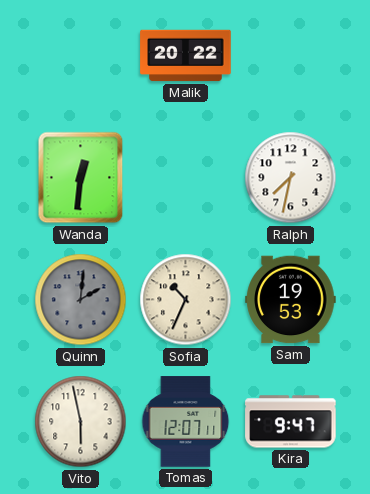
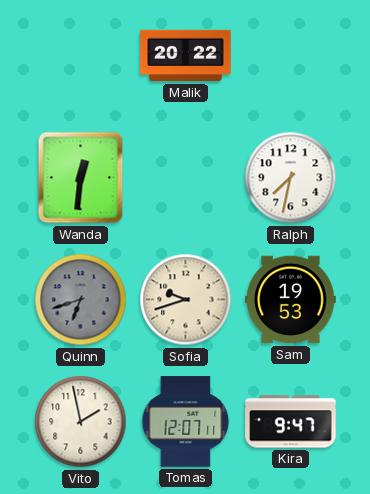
Quinn: 2:01 -> 6:42 (81, 300)
Sofia: 10:34 -> 9:42 (186, 300)
Vito: 5:58 -> 1:58 (81, 422)
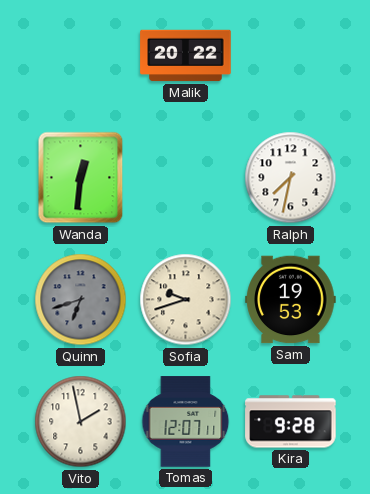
Kira: 9:47 -> 9:28 (291, 422)
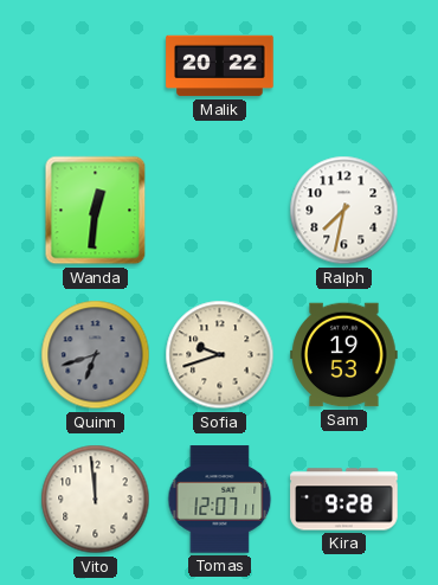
Vito: 1:58 -> 11:59 (96, 500)
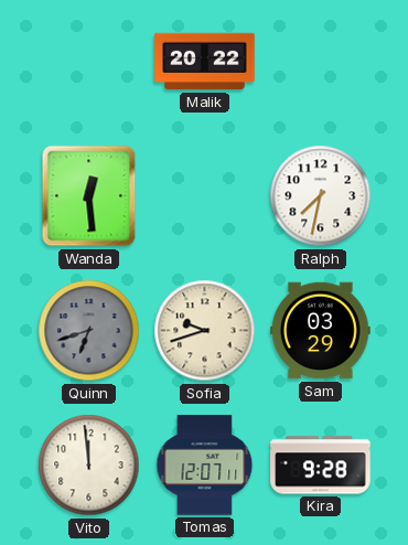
Wanda: 12:31 -> 12:29 (89, 196)
Sam: 19:53 -> 03:29 (321, 331)
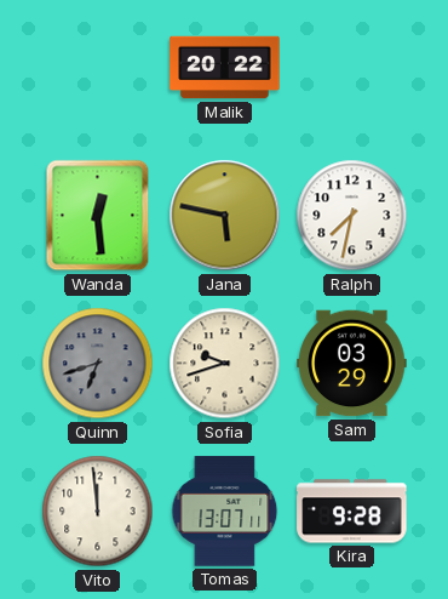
Jana: none -> 5:47 (225, 216)
Tomas: 12:07 -> 13:07 (225, 512)
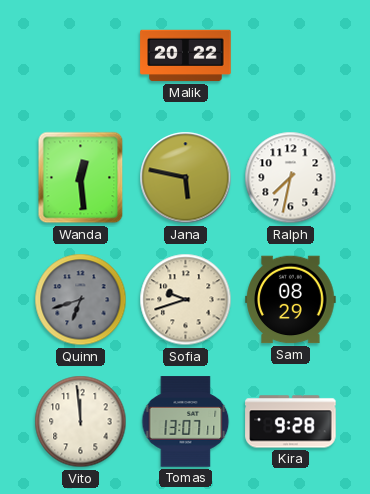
Sam: 03:29 -> 08:29 (291, 300)
